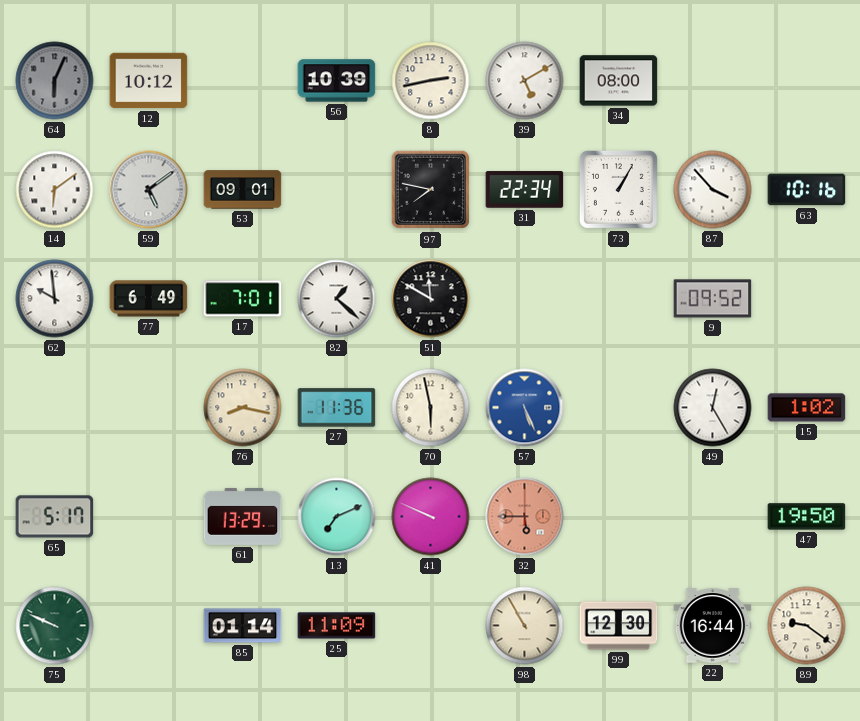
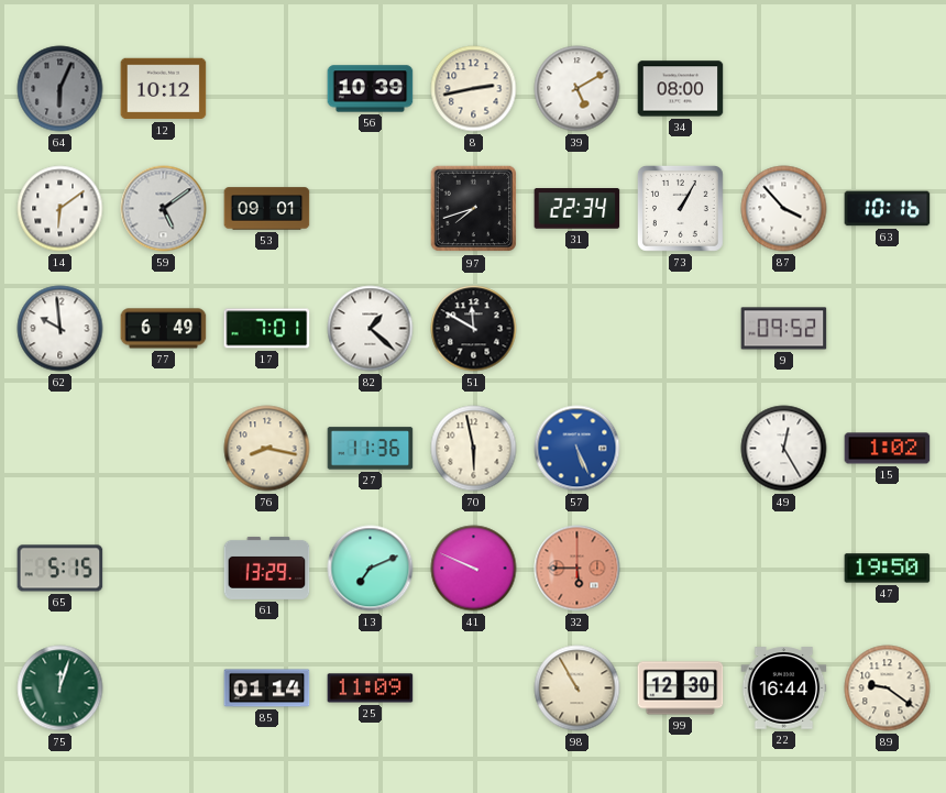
97: 7:47 -> 7:42 (474, 209)
65: 5:17 -> 5:15 (61, 569)
75: 9:49 -> 12:03 (61, 689)
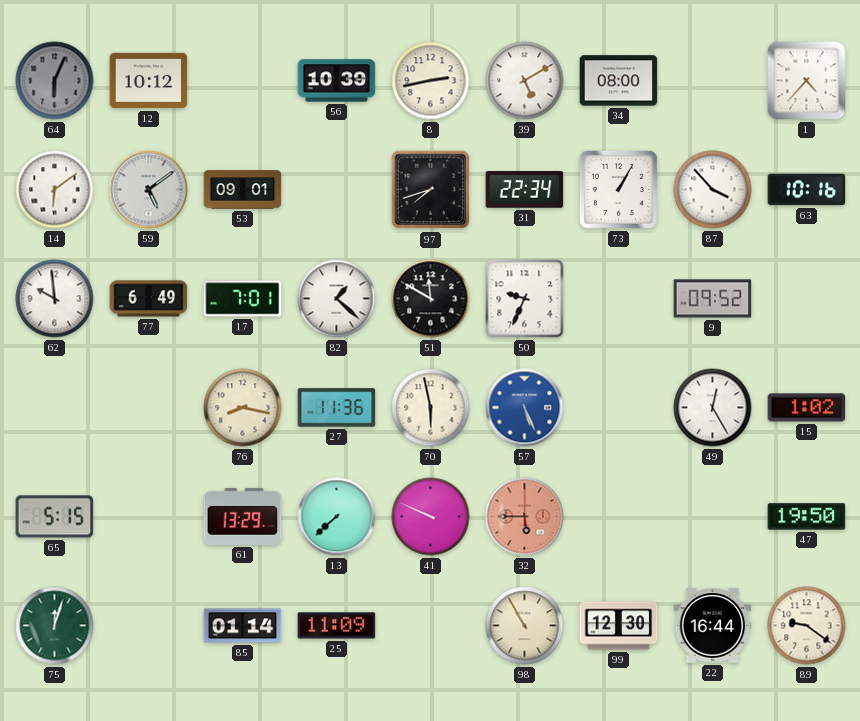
1: none -> 4:37 (807, 81)
50: none -> 9:34 (525, 299)
13: 7:11 -> 7:38 (337, 517)
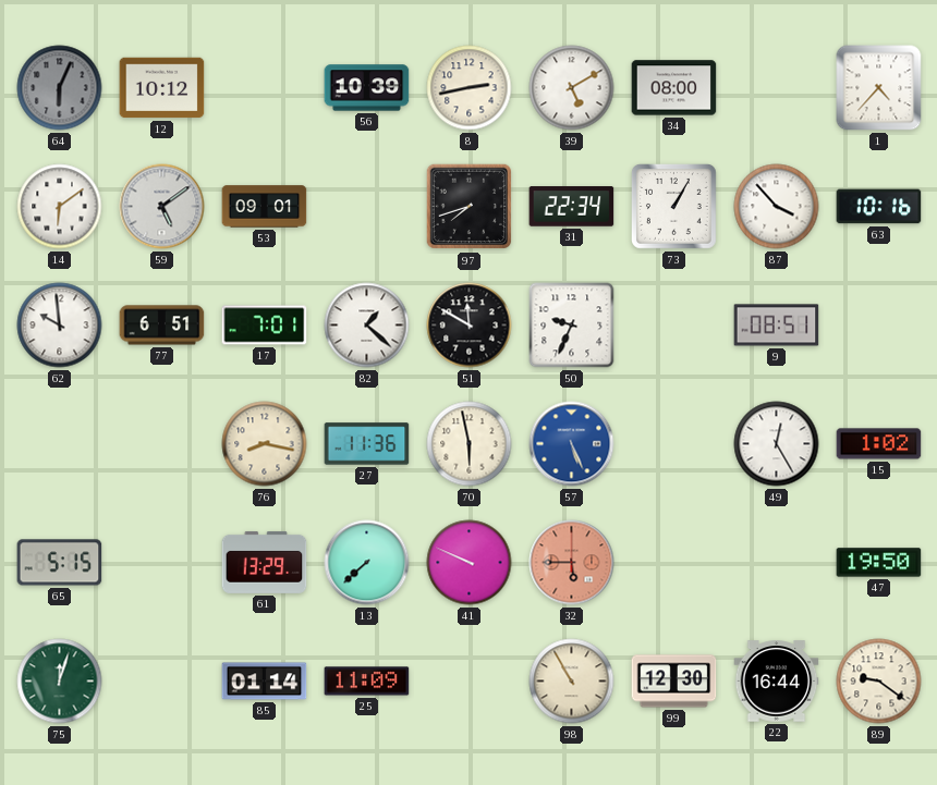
77: 6:49 -> 6:51 (162, 326)
9: 09:52 -> 08:51 (777, 326)
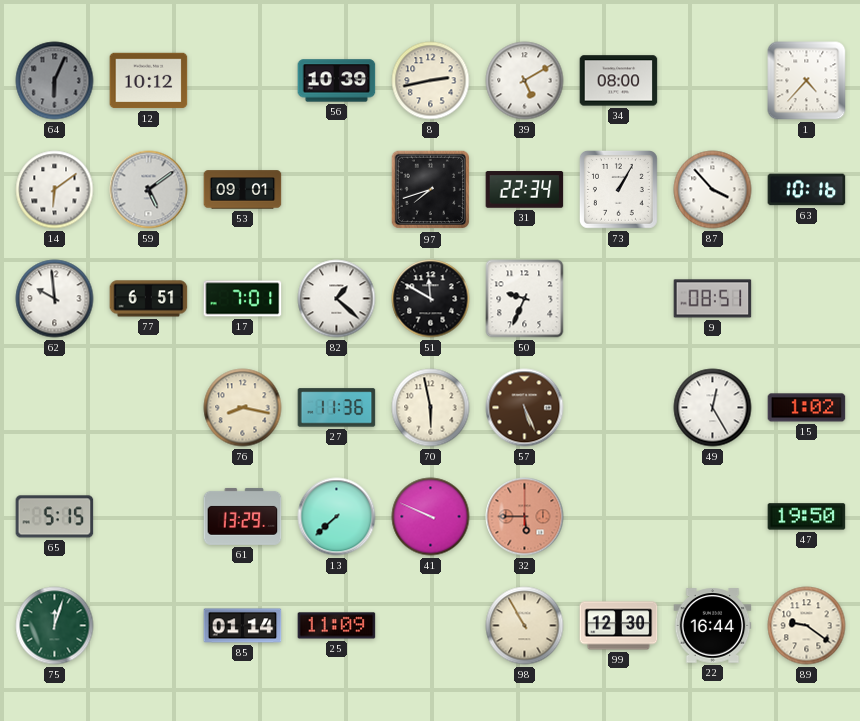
57 dial: blue -> brown (525, 408)
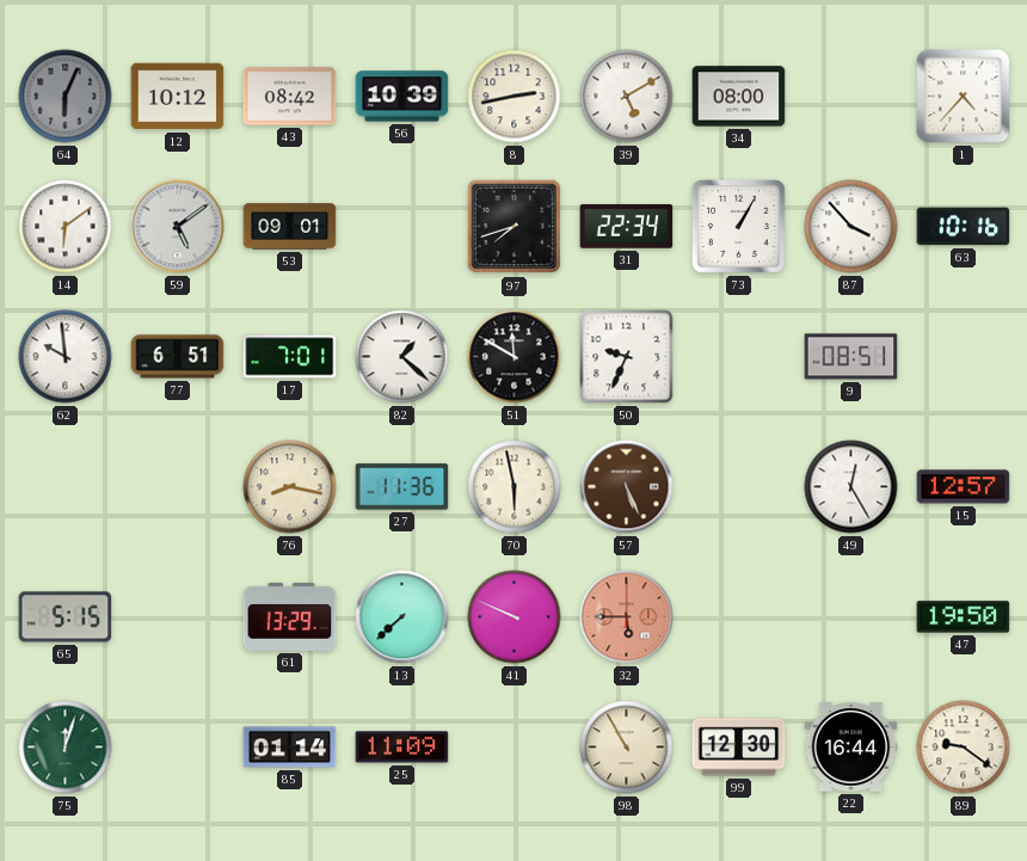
43: none -> 08:42 (290, 97)
15: 1:02 -> 12:57 (964, 487)
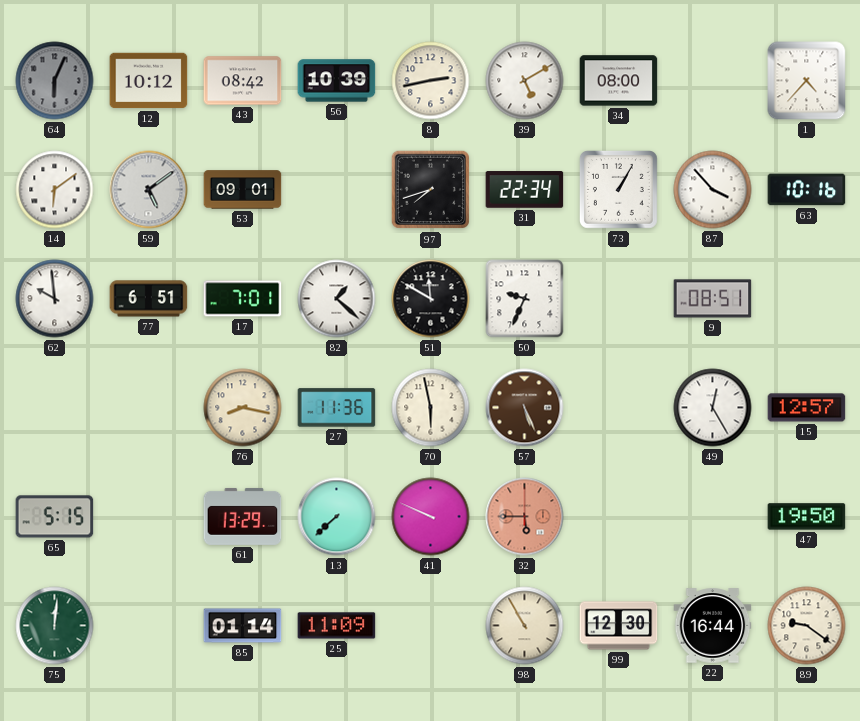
75: 12:03 -> 12:01 (55, 626)
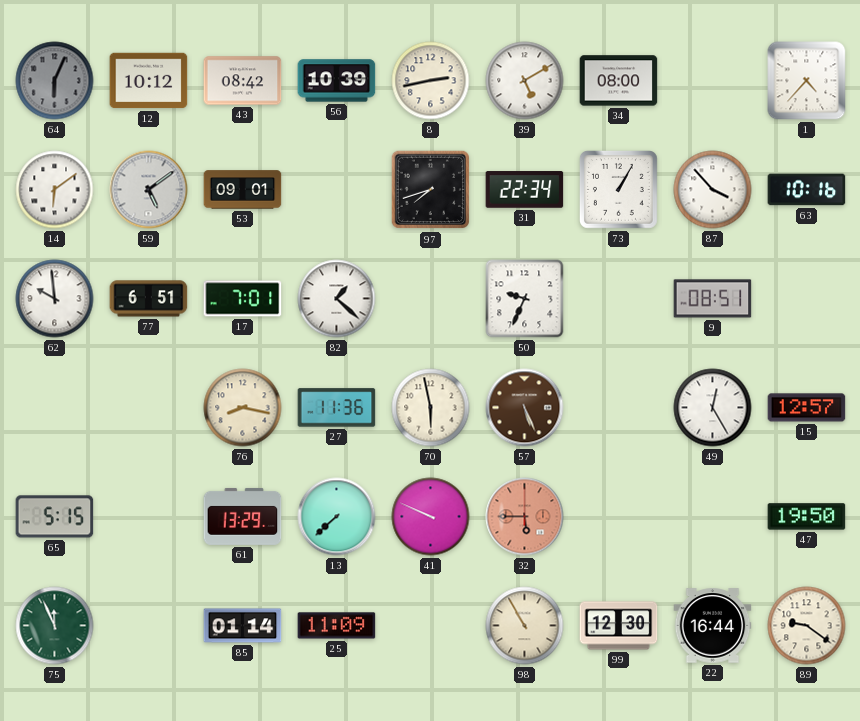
51: 11:50 -> none (431, 299)
75: 12:01 -> 11:56 (55, 626)
